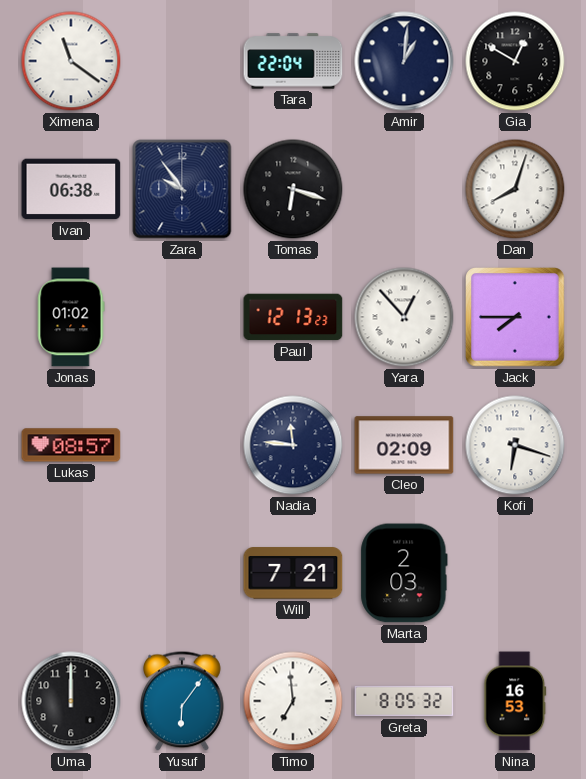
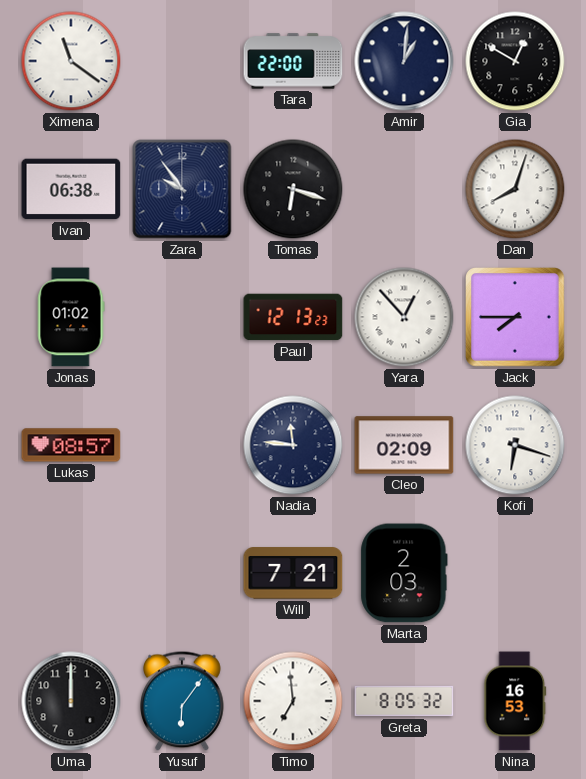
Tara: 22:04 -> 22:00 (293, 61)
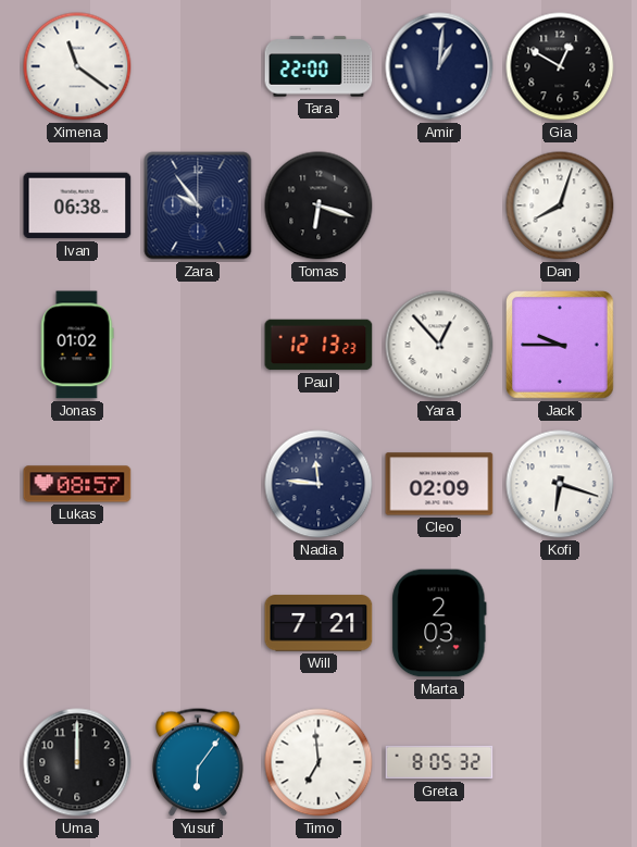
Jack: 7:45 -> 9:45 (561, 346)
Nina: 16:53 -> none (515, 701)
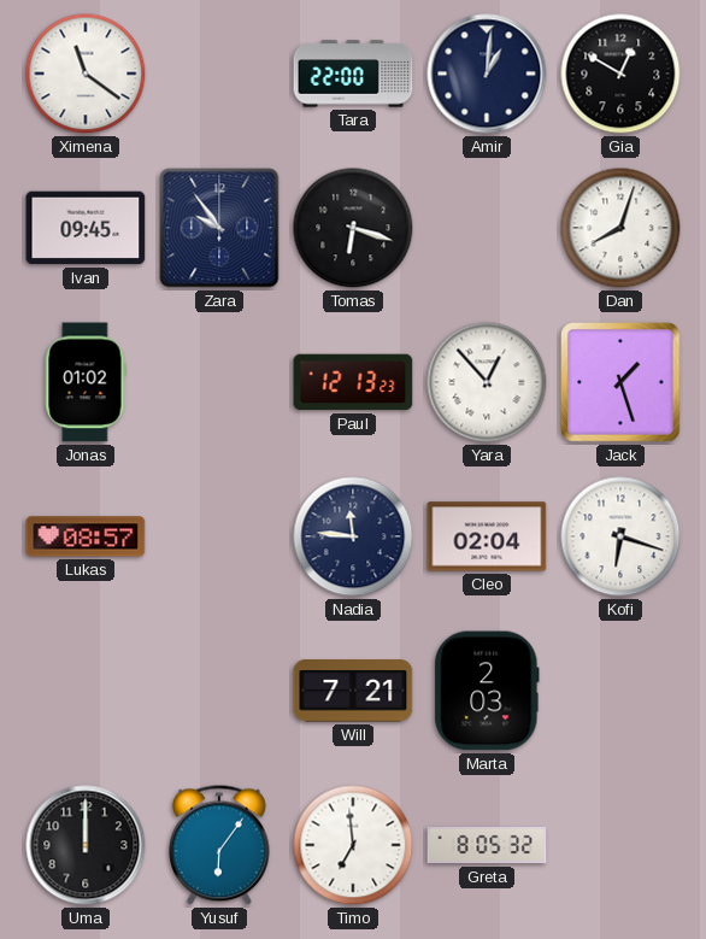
Ivan: 06:38 -> 09:45 (86, 228)
Jack: 9:45 -> 1:27 (622, 383)
Cleo: 02:09 -> 02:04 (487, 536)
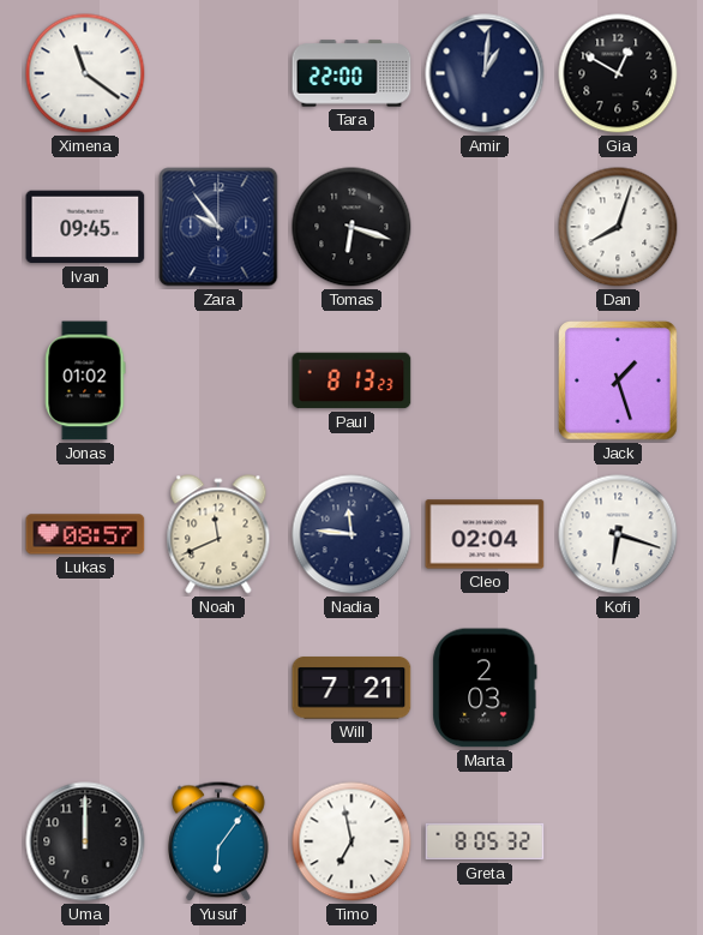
Paul: 12:13 -> 8:13 (351, 380)
Yara: 12:53 -> none (487, 382)
Noah: none -> 11:41 (218, 534)
Timo: 6:59 -> 6:58 (351, 841)
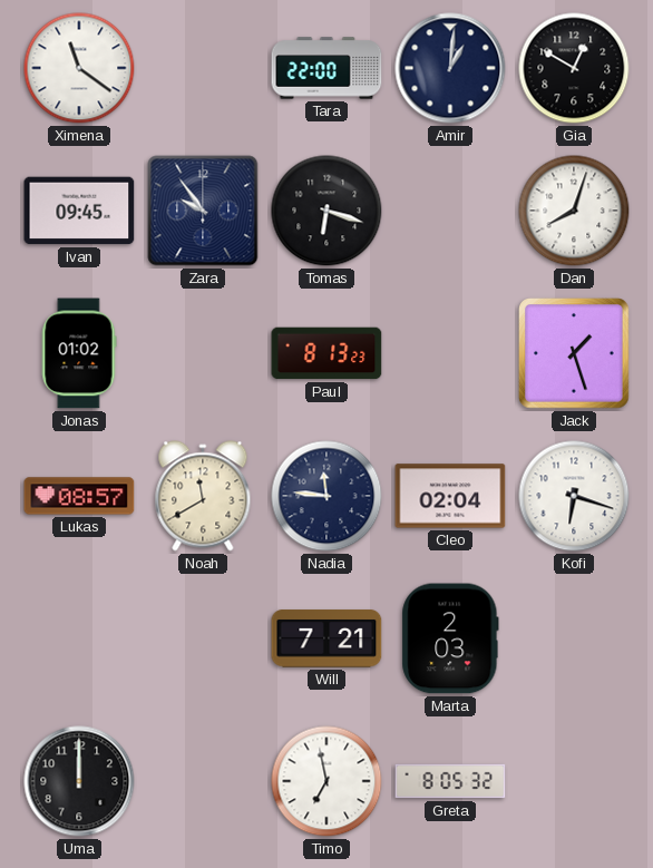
Noah: 11:41 -> 11:40 (203, 496)
Yusuf: 6:06 -> none (220, 841)
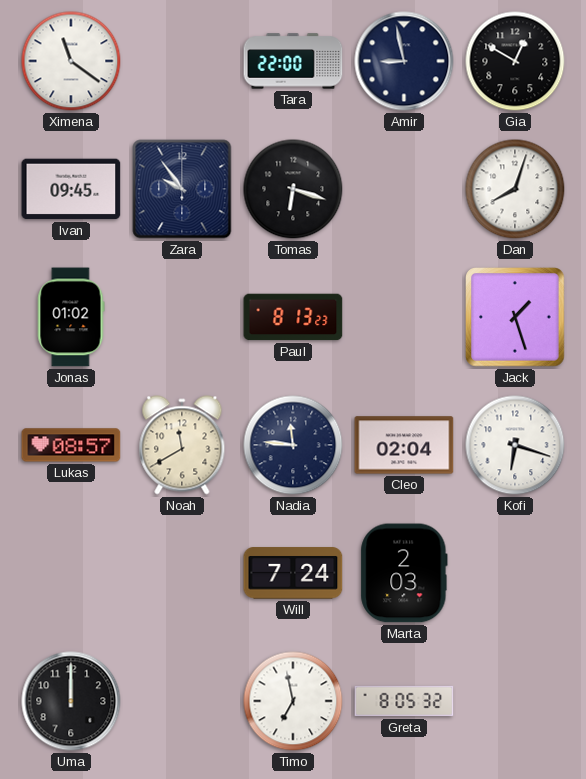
Amir: 1:01 -> 8:58 (404, 61)
Will: 7:21 -> 7:24 (293, 573)
